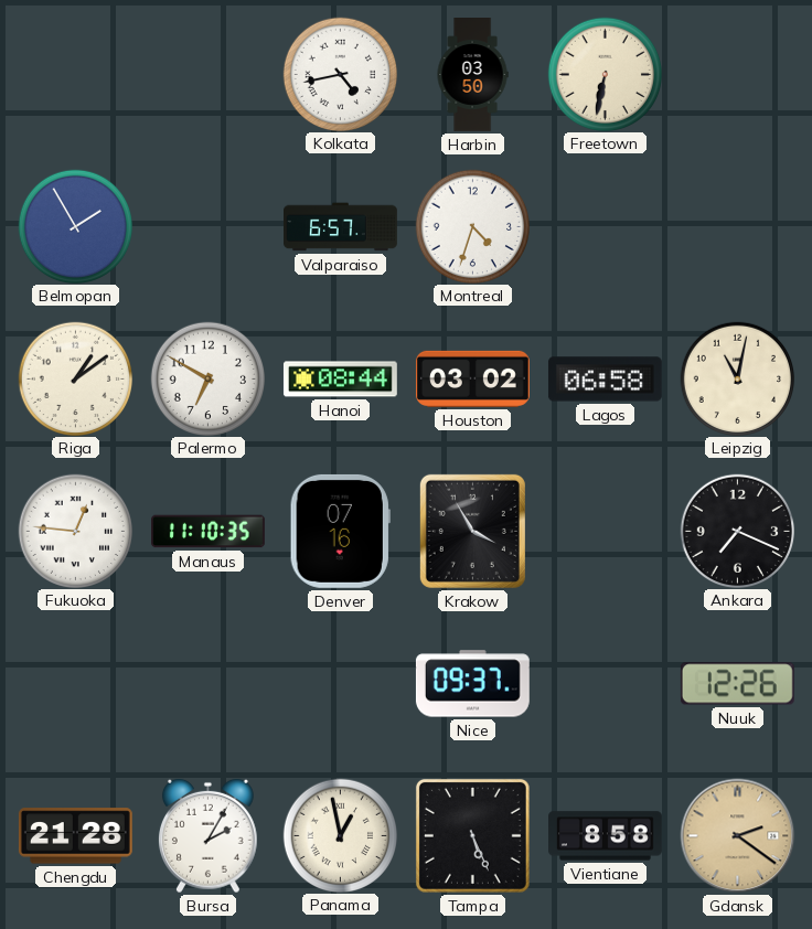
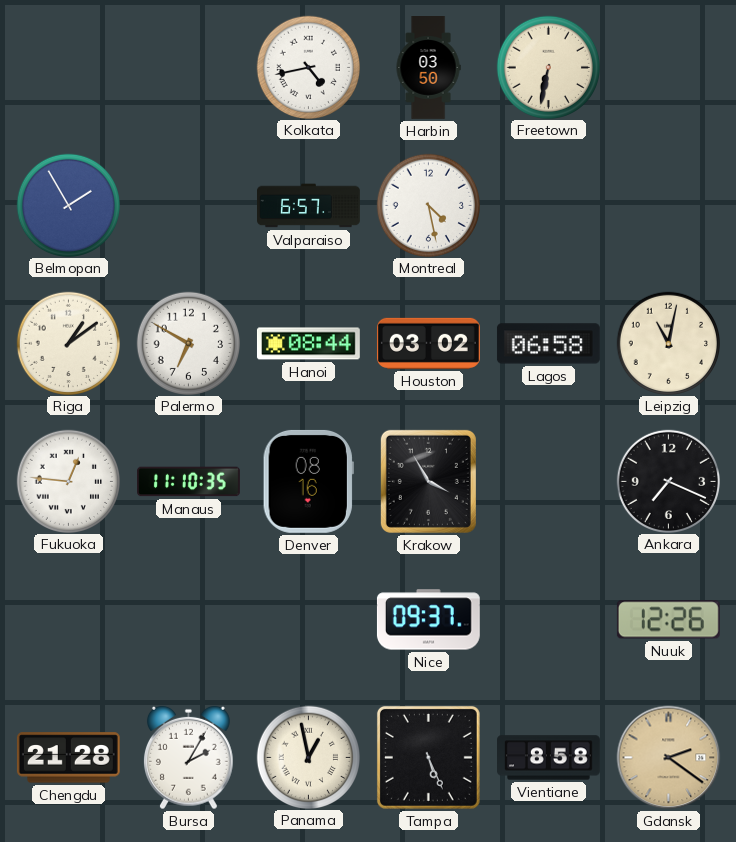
Montreal: 4:33 -> 4:28 (428, 205)
Denver: 07:16 -> 08:16 (308, 481)
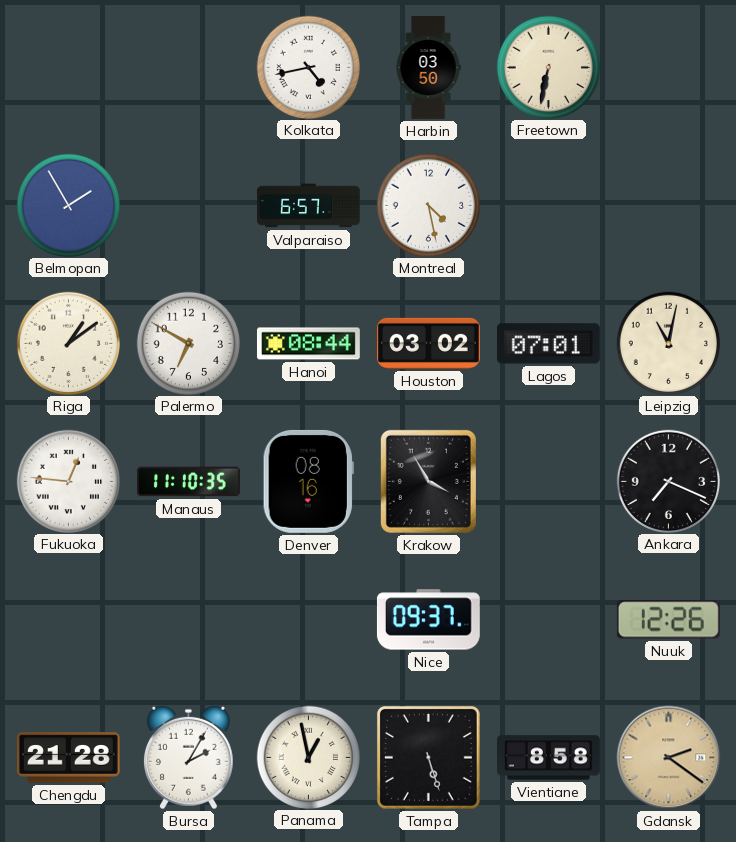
Lagos: 06:58 -> 07:01 (548, 344)
Tampa: 5:26 -> 5:27 (428, 757)
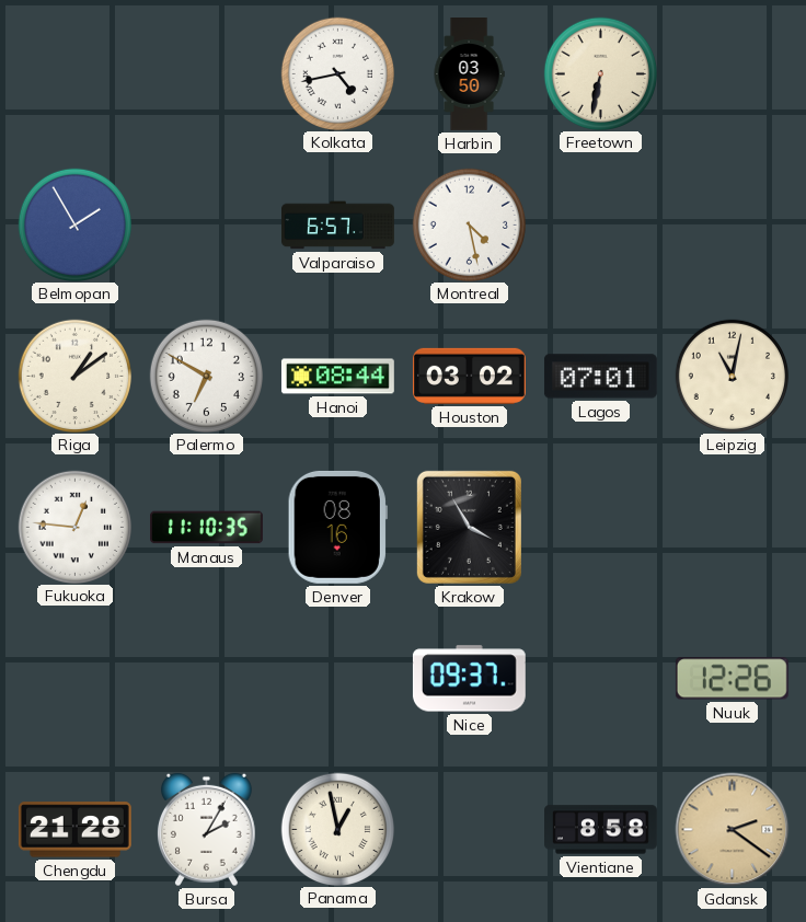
Ankara: 7:19 -> none (668, 481)
Tampa: 5:27 -> none (428, 757)
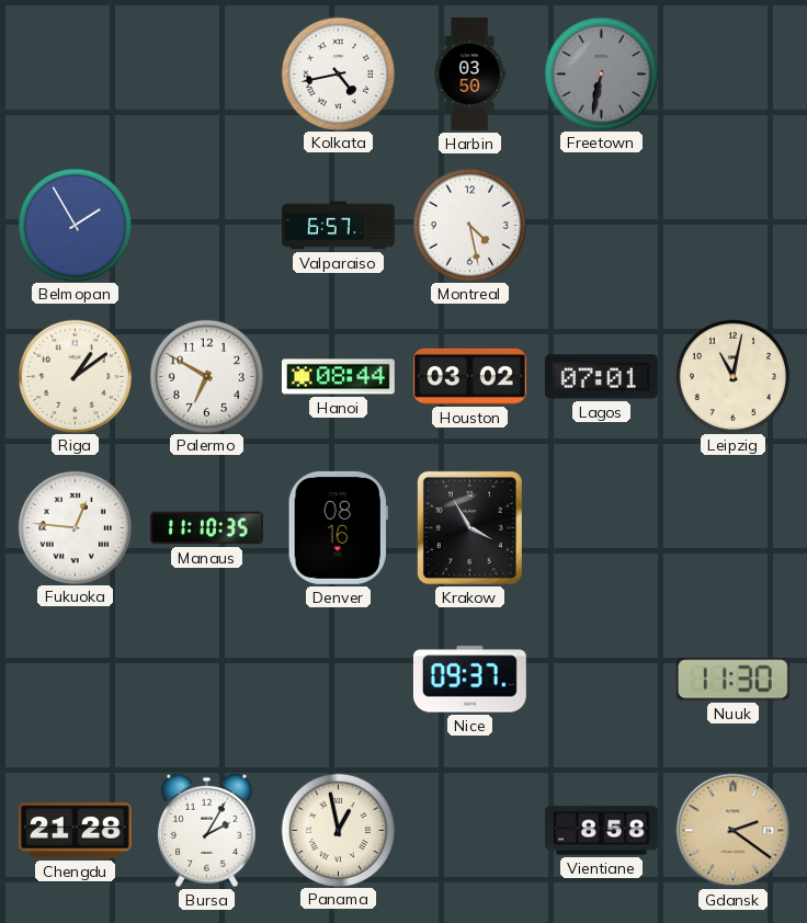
Freetown dial: cream -> grey (601, 73)
Nuuk: 12:26 -> 11:30 (732, 680)
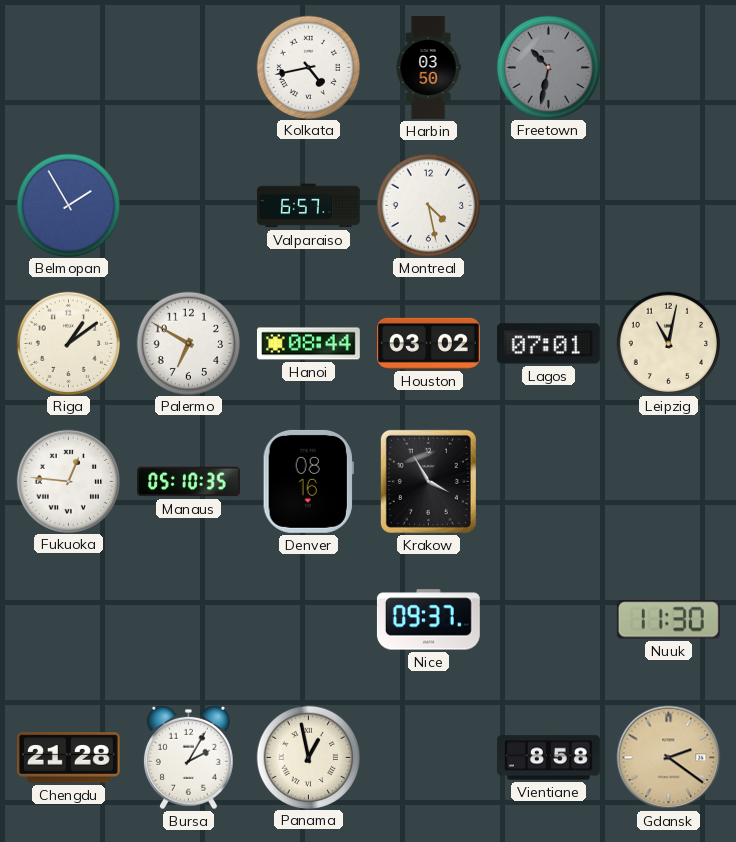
Freetown: 6:32 -> 10:32 (548, 67)
Manaus: 11:10 -> 05:10 (189, 482)
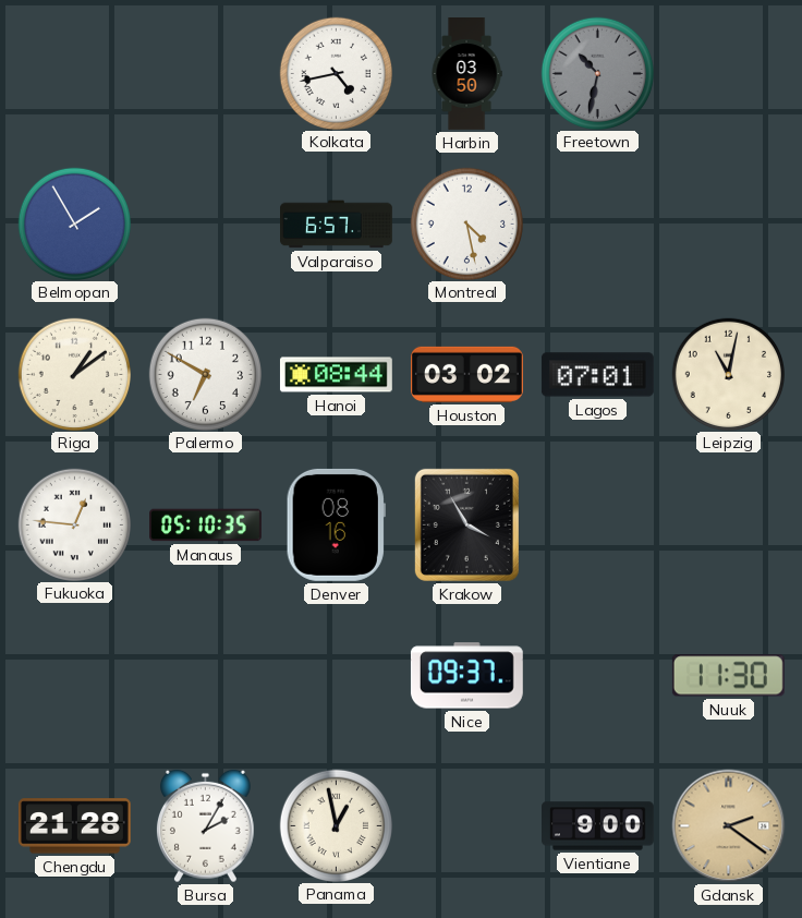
Vientiane: 8:58 -> 9:00 (598, 826)
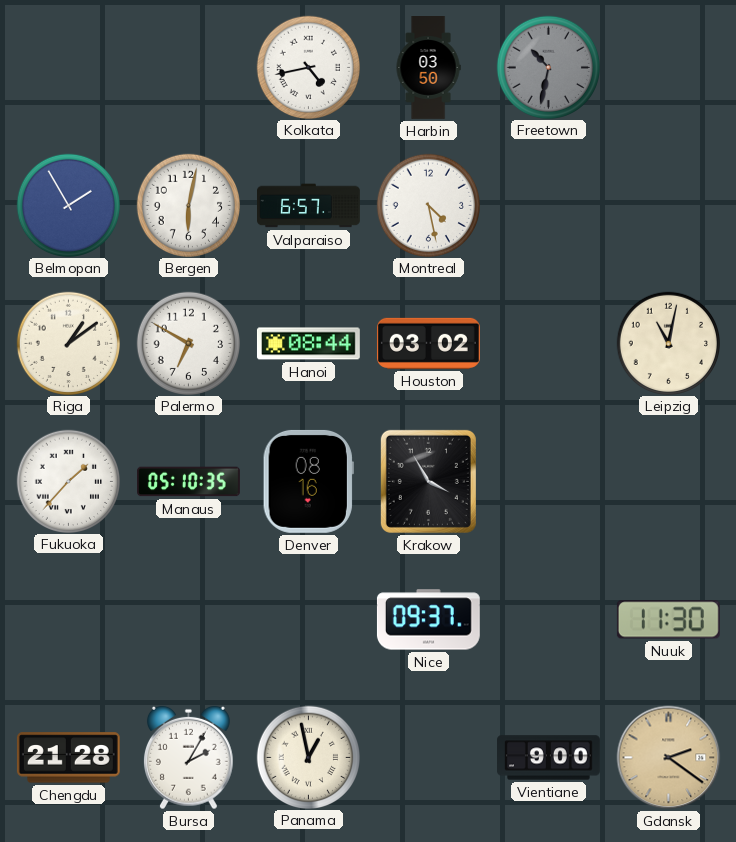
Bergen: none -> 6:02 (188, 205)
Lagos: 07:01 -> none (597, 375)
Fukuoka: 12:46 -> 1:37 (68, 481)
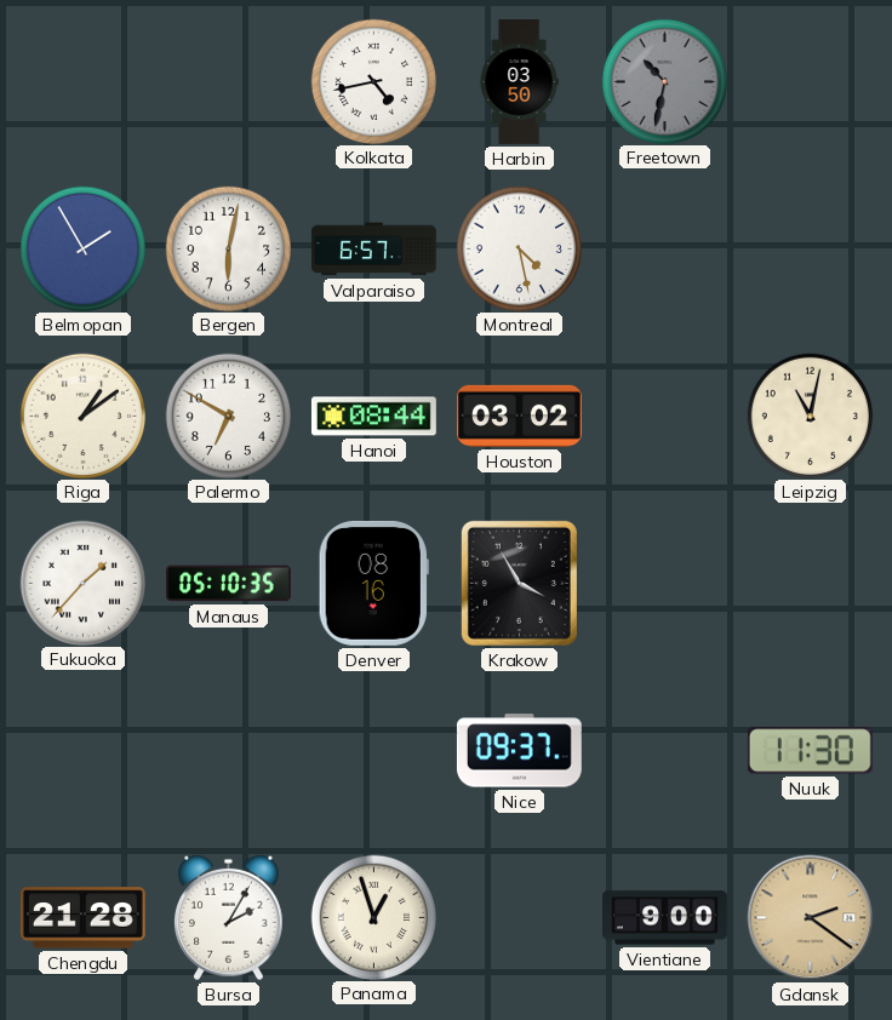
Panama: 12:58 -> 12:57 (373, 917)
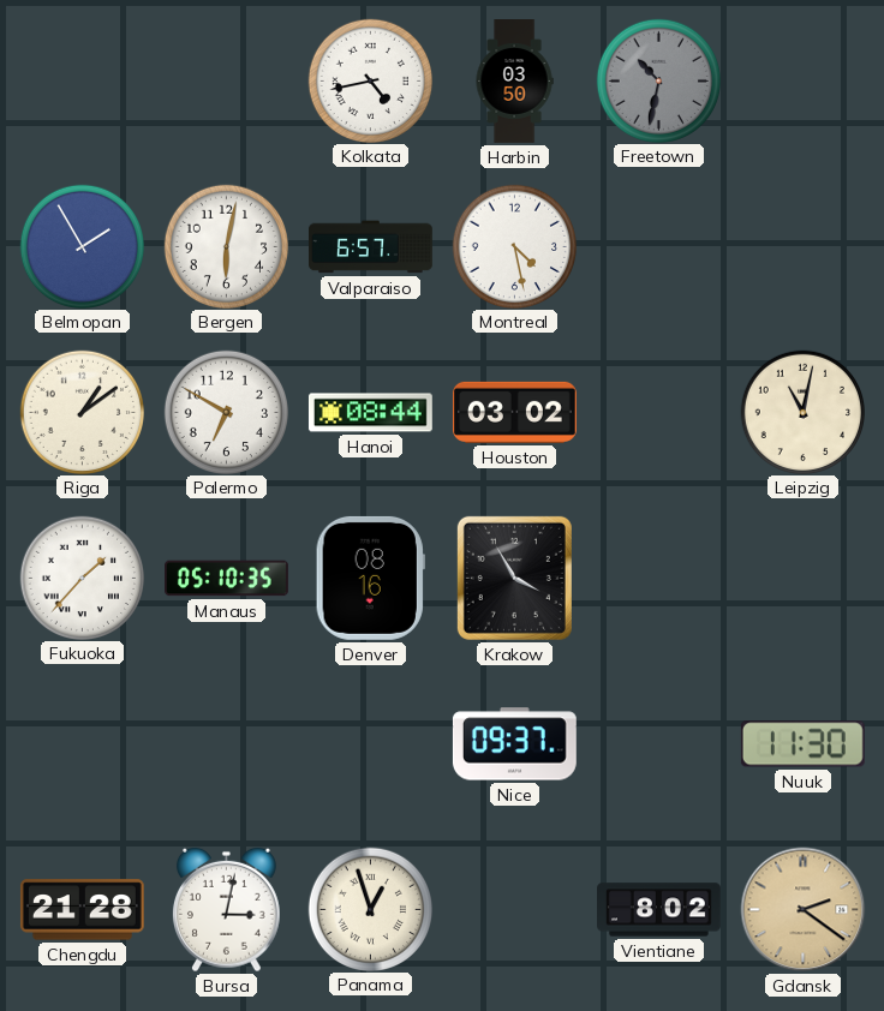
Bursa: 2:05 -> 3:02 (226, 910)
Vientiane: 9:00 -> 8:02 (659, 910)
